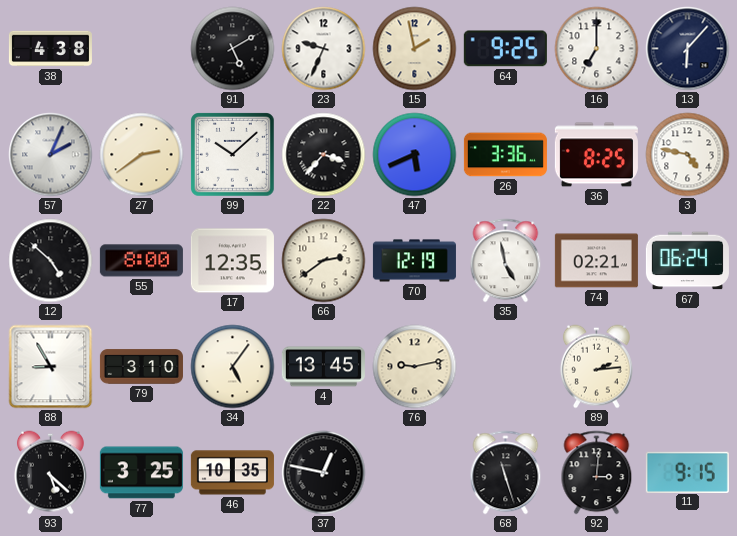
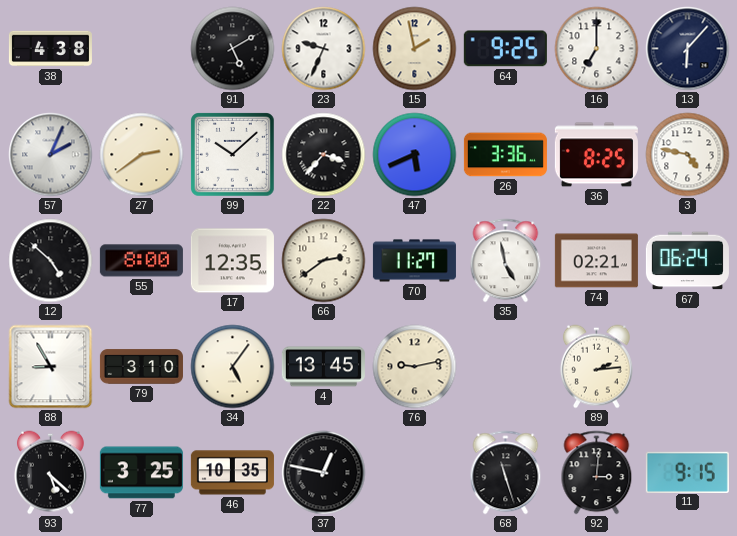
70: 12:19 -> 11:27 (414, 261)
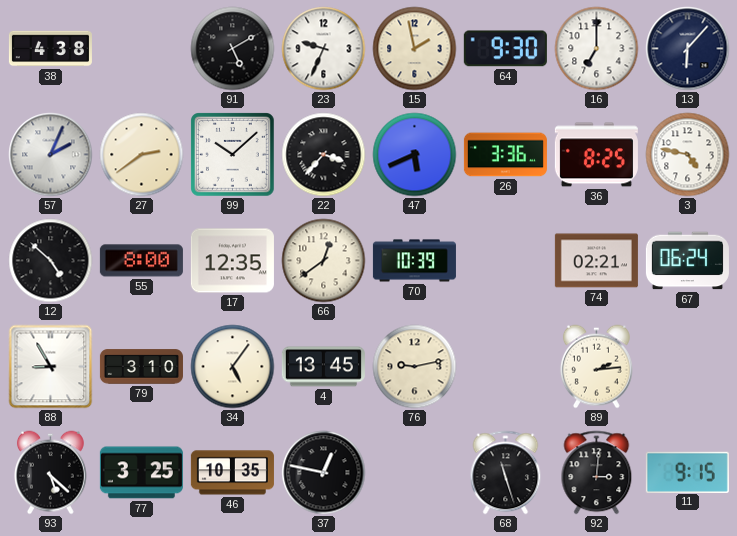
64: 9:25 -> 9:30 (505, 49)
66: 2:39 -> 12:39 (324, 261)
70: 11:27 -> 10:39 (414, 261)
35: 4:58 -> none (506, 261)
